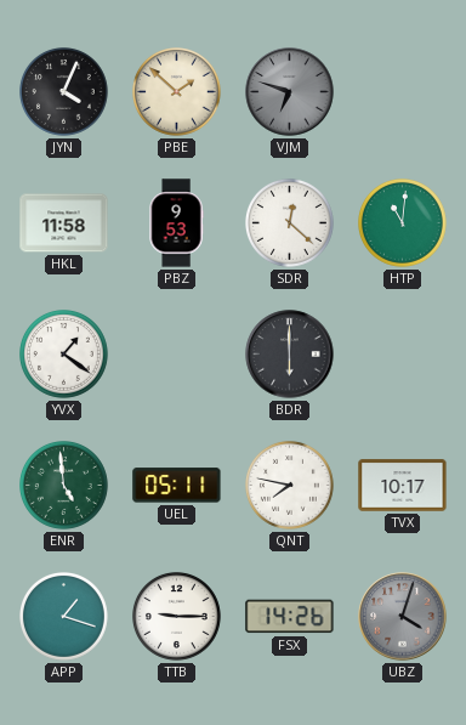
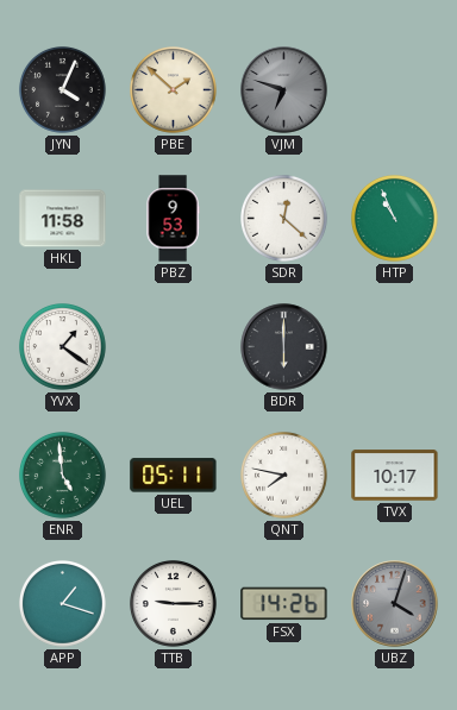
HTP: 11:01 -> 10:56 (395, 219)
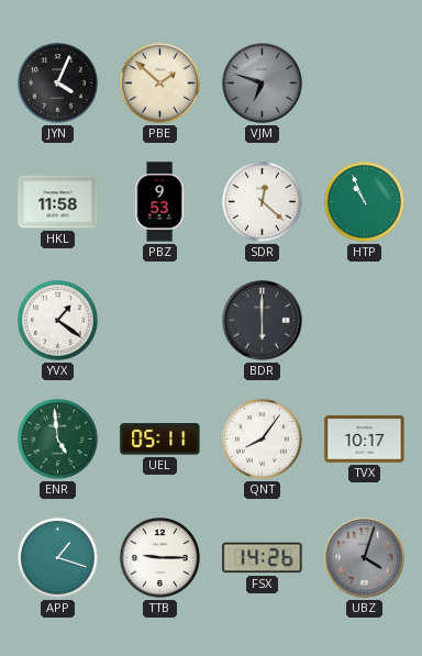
QNT: 7:47 -> 8:06 (263, 440)
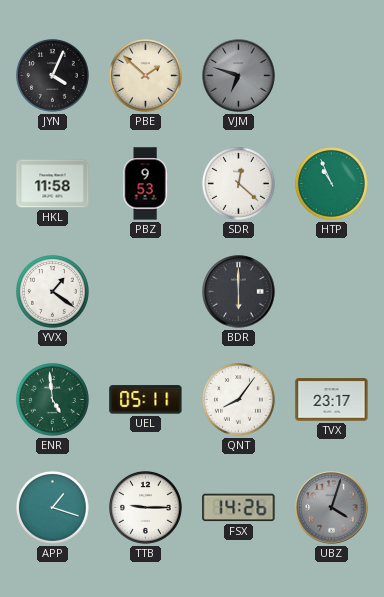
TVX: 10:17 -> 23:17 (332, 400)
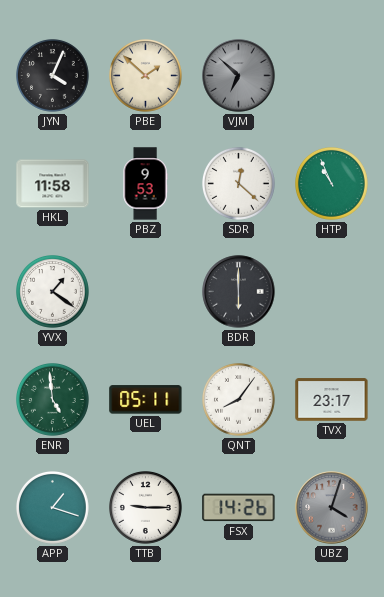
VJM: 6:48 -> 6:52 (239, 76)
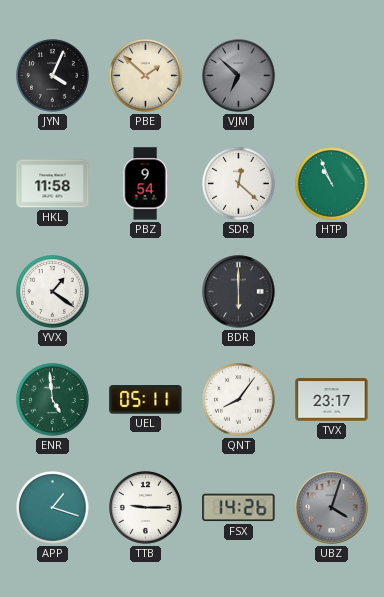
PBZ: 9:53 -> 9:54 (145, 184)
